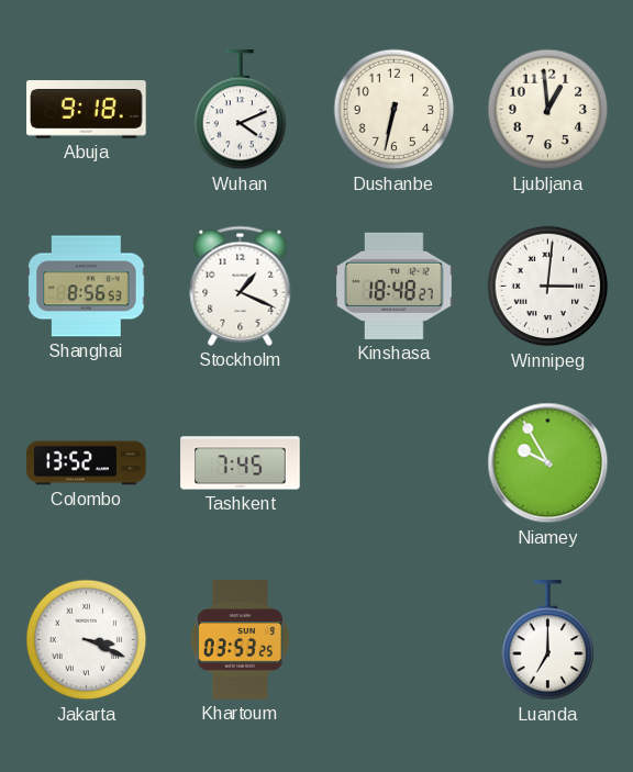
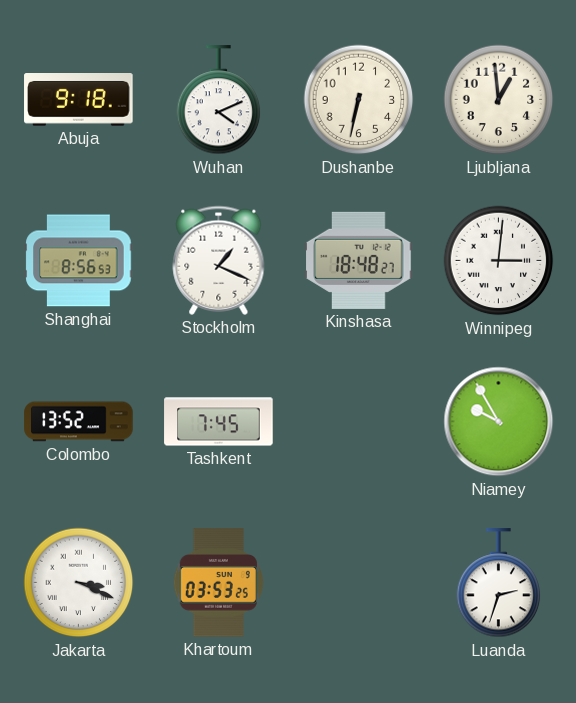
Luanda: 7:00 -> 2:33 (499, 583)
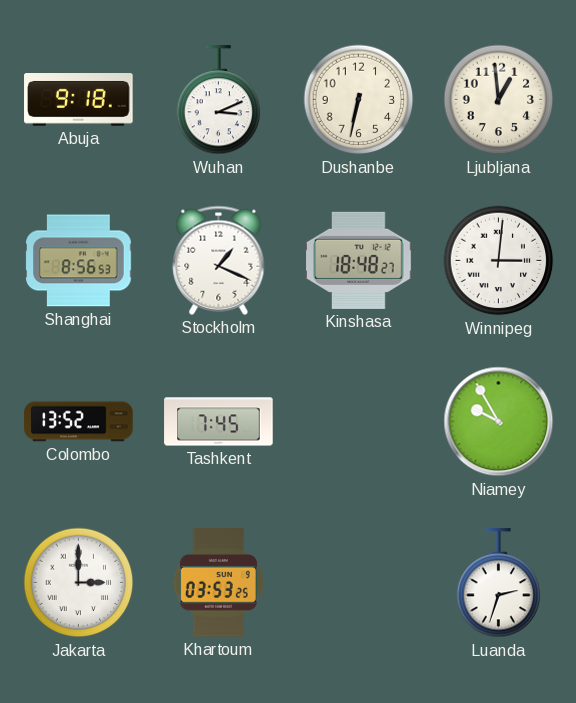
Wuhan: 4:11 -> 3:11 (219, 100)
Jakarta: 3:19 -> 3:00 (79, 583)
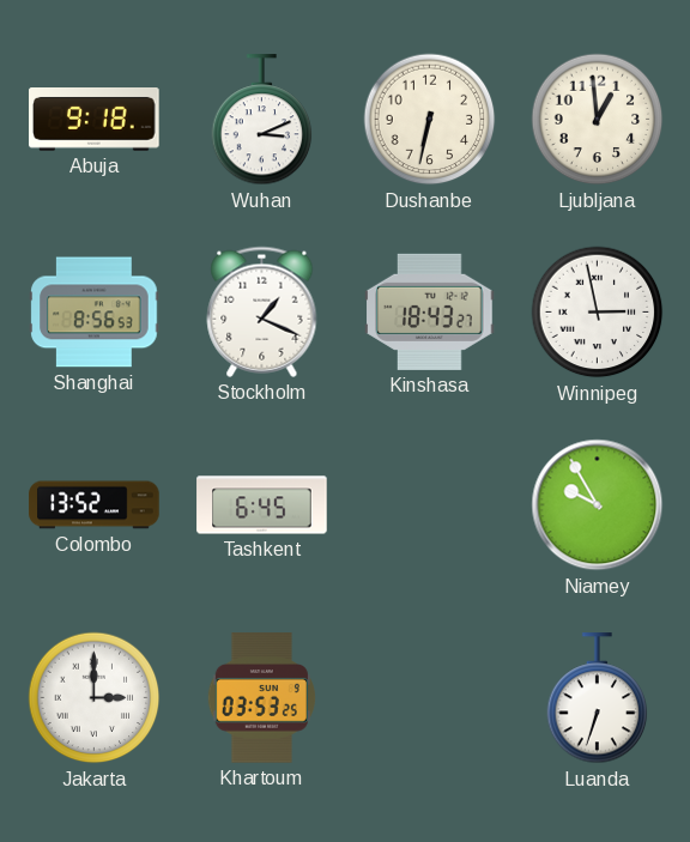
Kinshasa: 18:48 -> 18:43 (430, 311)
Winnipeg: 3:01 -> 2:58 (598, 313)
Tashkent: 7:45 -> 6:45 (262, 505)
Luanda: 2:33 -> 6:33 (598, 698)
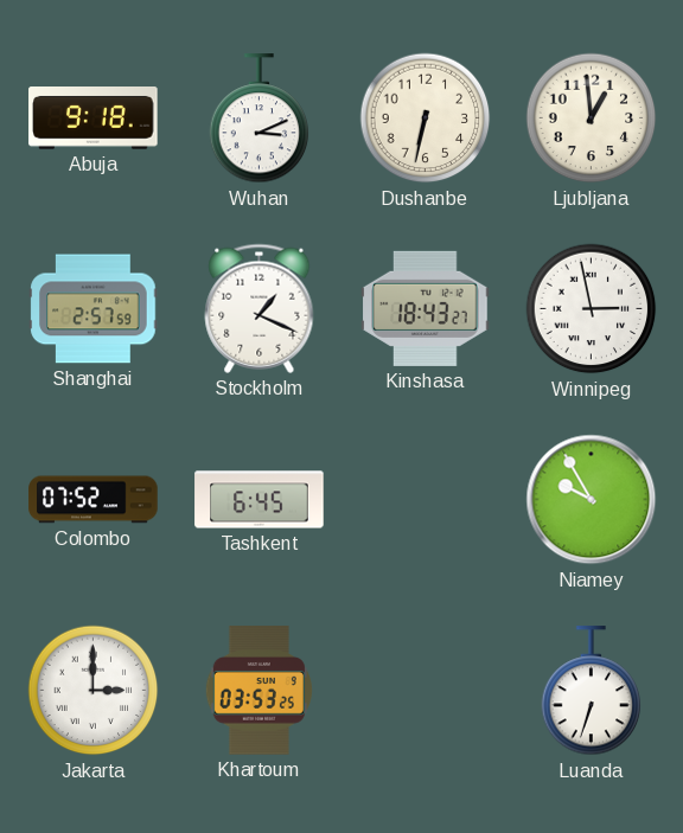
Shanghai: 8:56 -> 2:57 (94, 309)
Colombo: 13:52 -> 07:52 (94, 500)
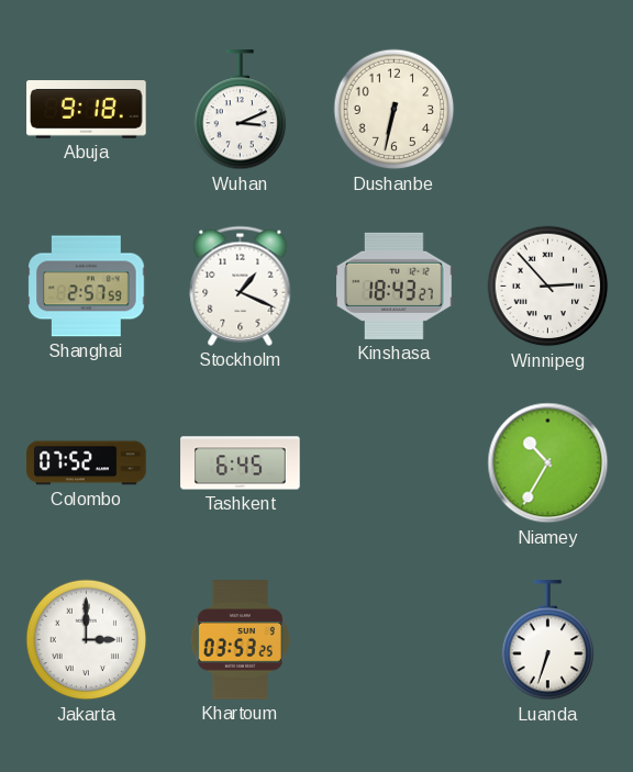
Ljubljana: 12:59 -> none (592, 118)
Winnipeg: 2:58 -> 2:53 (548, 287)
Niamey: 9:55 -> 10:35 (548, 463)
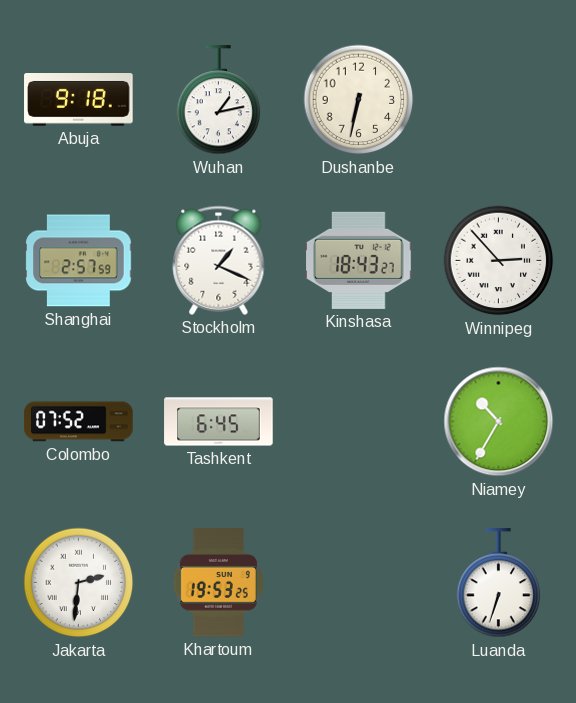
Wuhan: 3:11 -> 1:13 (219, 100)
Jakarta: 3:00 -> 2:31 (79, 583)
Khartoum: 03:53 -> 19:53 (218, 583)
